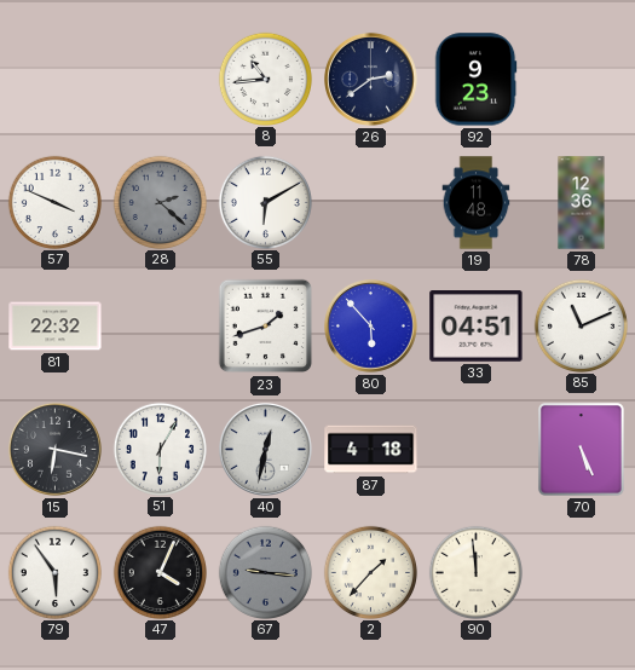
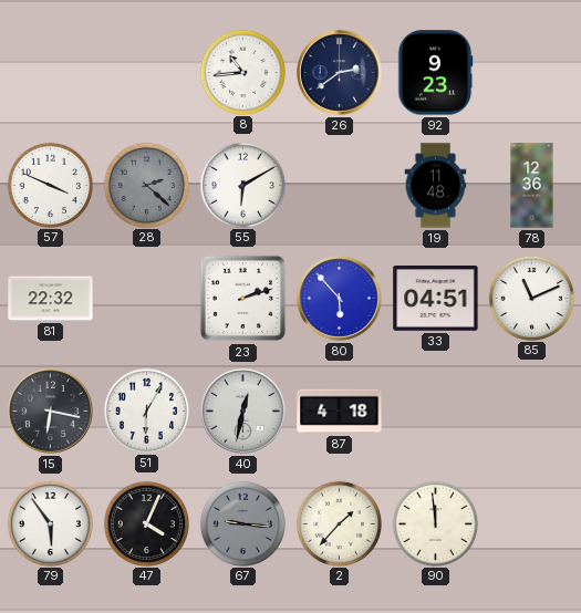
23: 1:42 -> 2:12 (243, 299)
70: 5:26 -> none (581, 449)
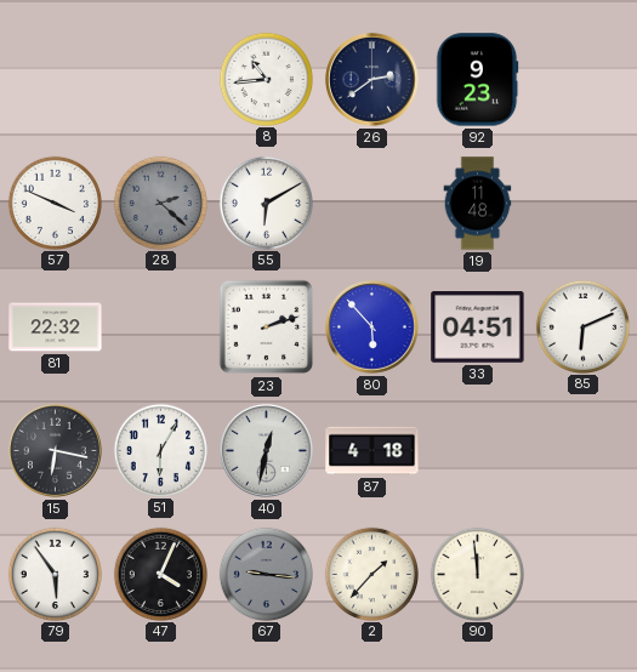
78: 12:36 -> none (532, 186)
85: 11:11 -> 6:11 (582, 326)
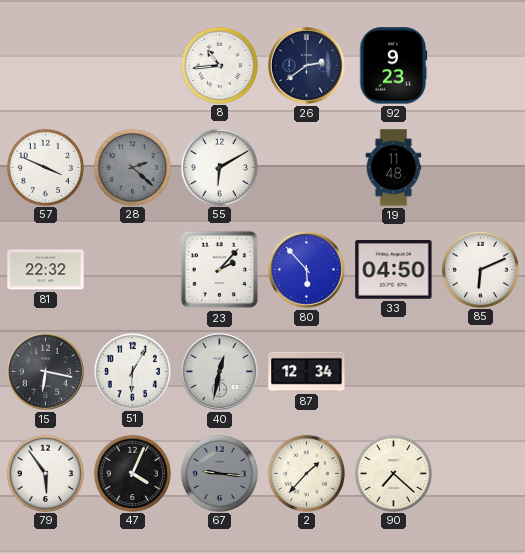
23: 2:12 -> 2:07 (220, 270)
33: 04:51 -> 04:50 (394, 270)
87: 4:18 -> 12:34 (307, 372)
90: 11:59 -> 7:22 (393, 473)
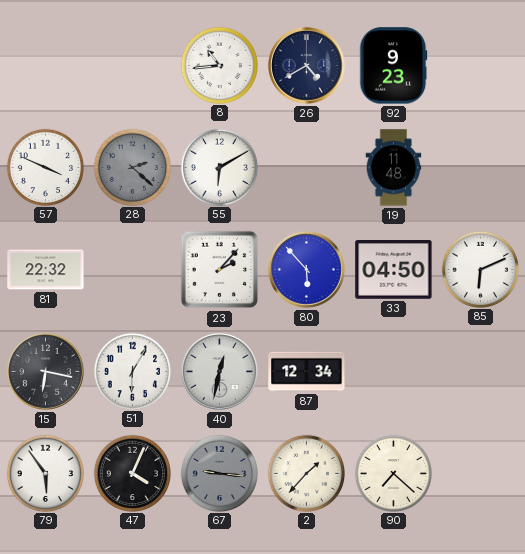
26: 2:39 -> 4:40 (306, 65)
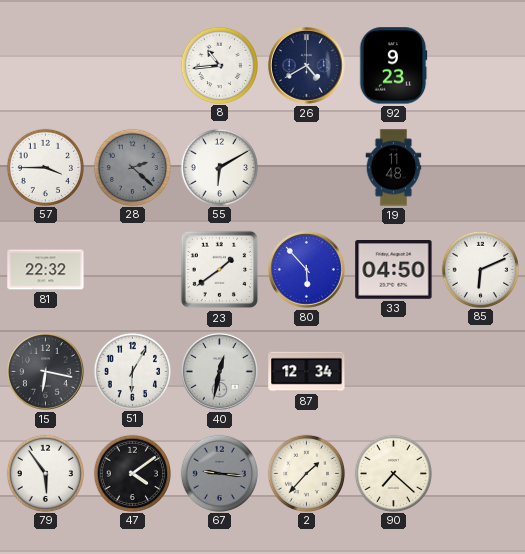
57: 3:49 -> 3:45 (45, 167)
23: 2:07 -> 1:39 (220, 270)
47: 4:04 -> 4:09 (132, 473)
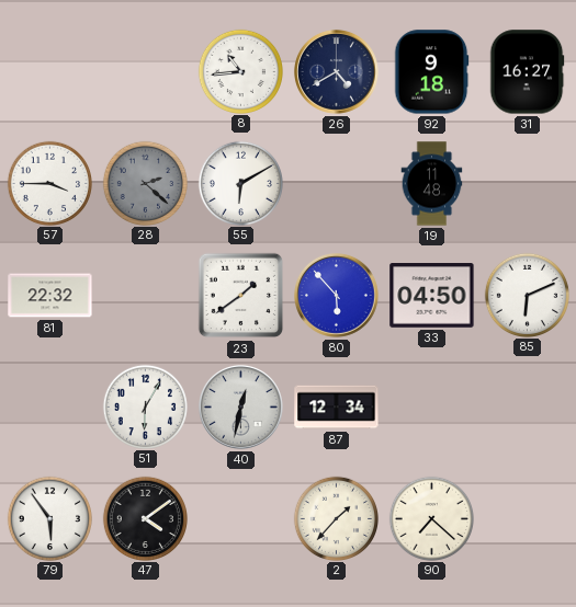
92: 9:23 -> 9:18 (431, 72)
31: none -> 16:27 (527, 72)
15: 6:17 -> none (45, 371)
67: 9:16 -> none (219, 473)
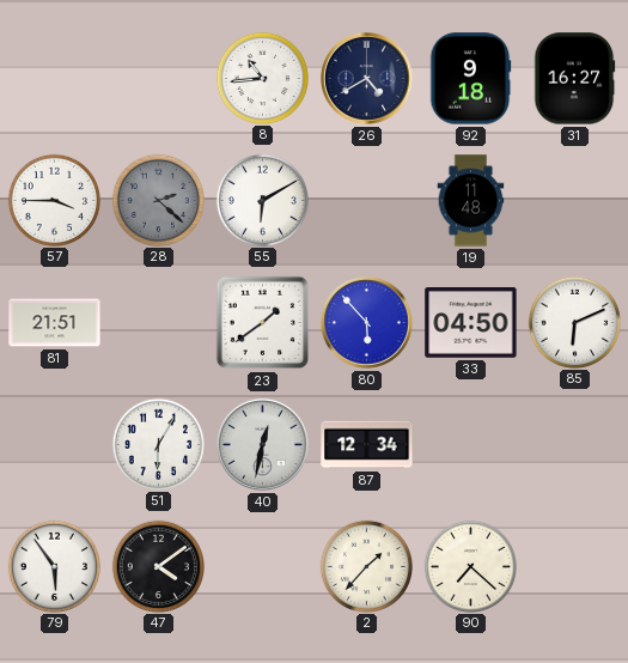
81: 22:32 -> 21:51 (55, 323)
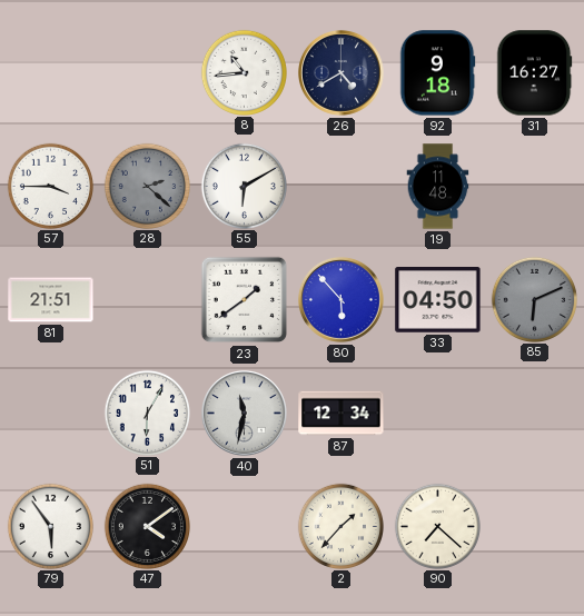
85 dial: white -> grey (534, 299)
40: 12:32 -> 11:32 (244, 413)
